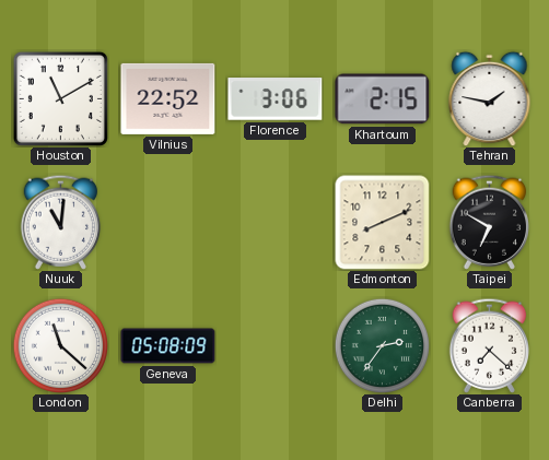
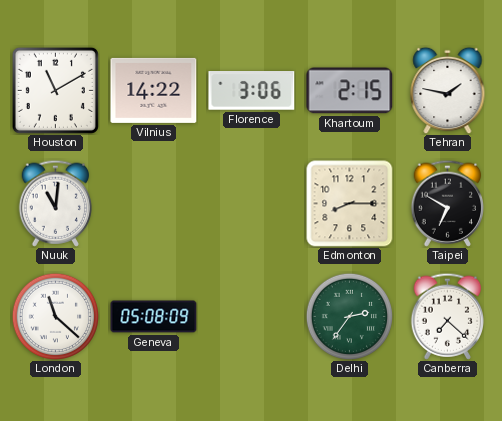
Vilnius: 22:52 -> 14:22 (154, 90)
Edmonton: 8:11 -> 8:15 (350, 204)
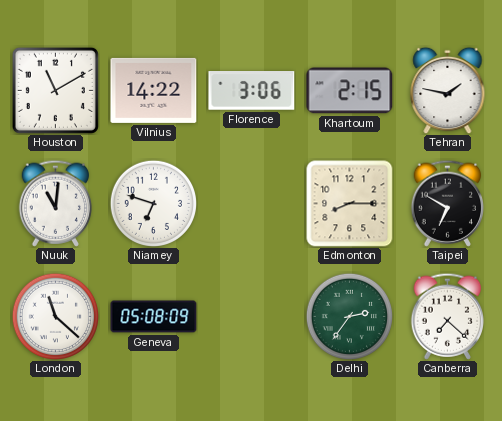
Niamey: none -> 6:48 (153, 203)
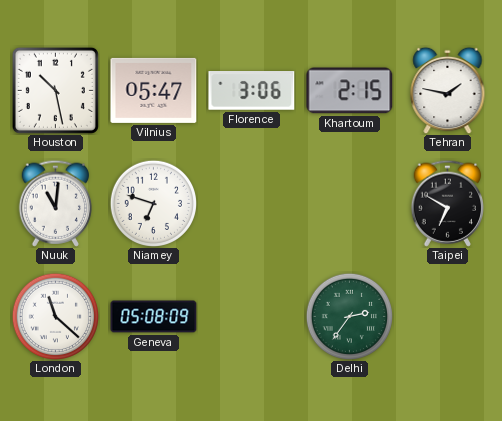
Houston: 11:10 -> 10:28 (55, 90)
Vilnius: 14:22 -> 05:47 (154, 90)
Edmonton: 8:15 -> none (350, 204)
Canberra: 7:22 -> none (447, 316)
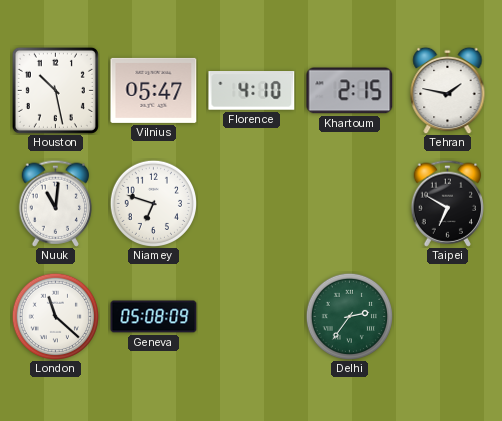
Florence: 3:06 -> 4:10 (252, 91)
